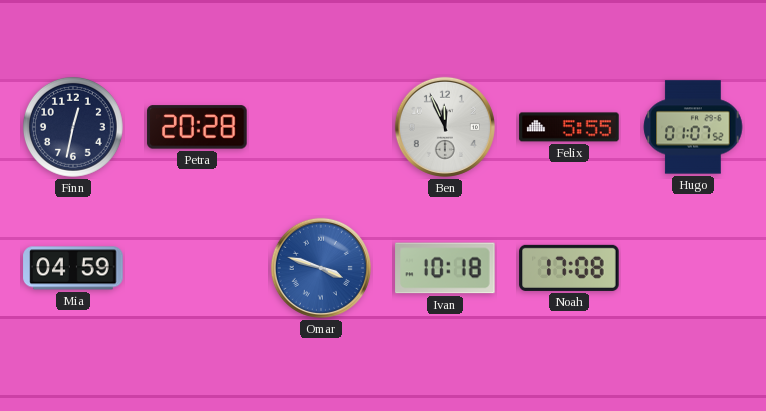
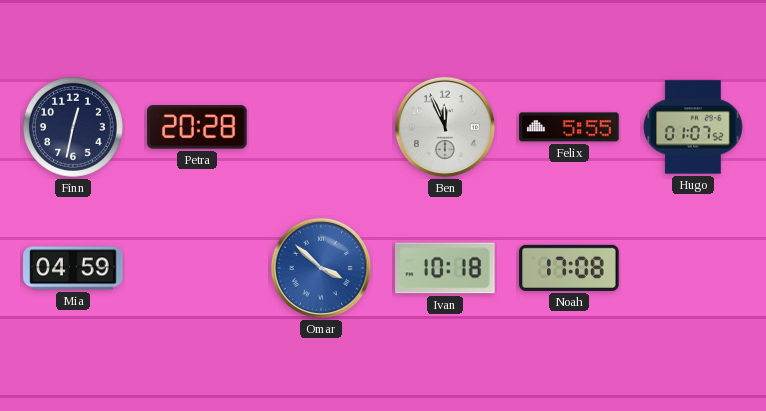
Omar: 3:48 -> 3:52 (321, 268)
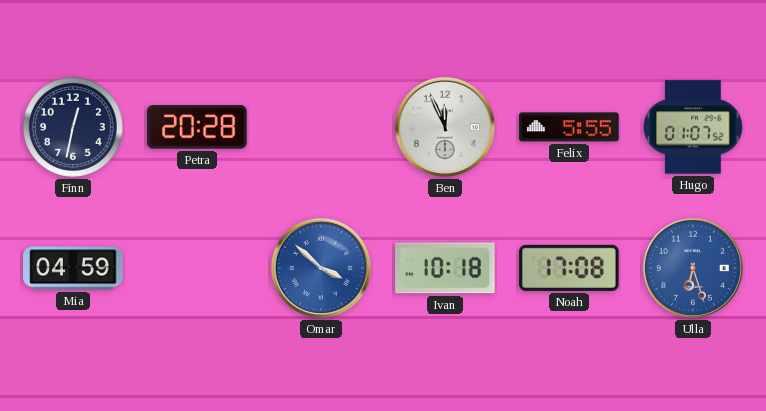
Ulla: none -> 6:27 (693, 268)
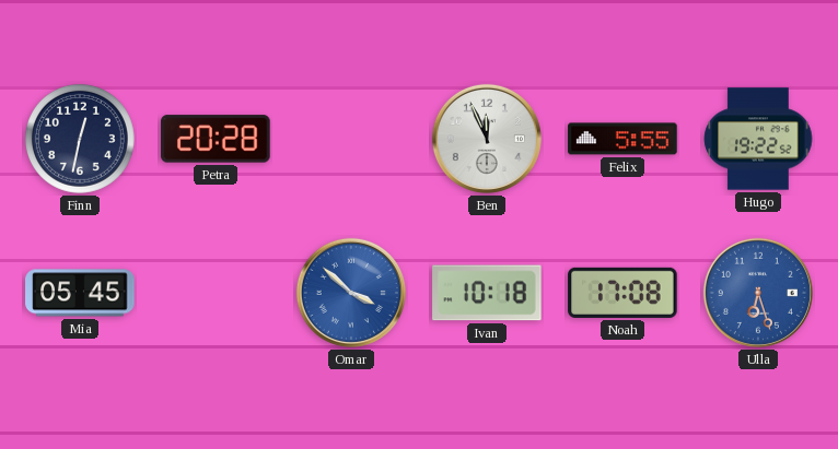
Hugo: 01:07 -> 19:22 (758, 139)
Mia: 04:59 -> 05:45 (80, 293)
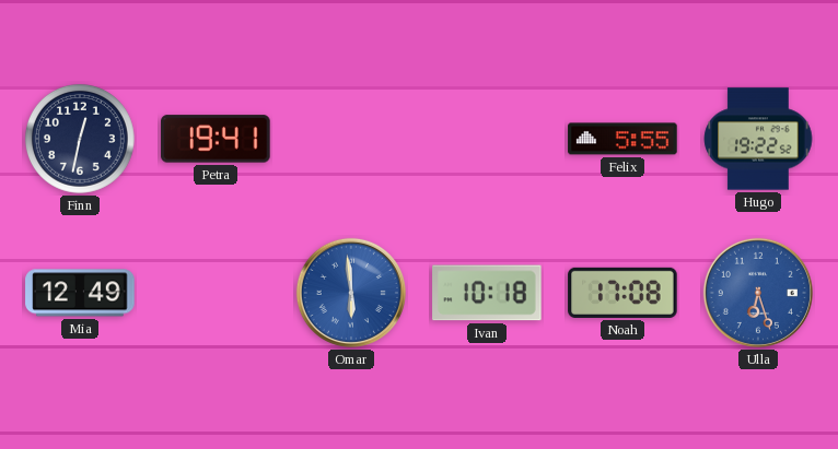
Petra: 20:28 -> 19:41 (216, 139)
Ben: 11:56 -> none (487, 139)
Mia: 05:45 -> 12:49 (80, 293)
Omar: 3:52 -> 5:59 (351, 293)
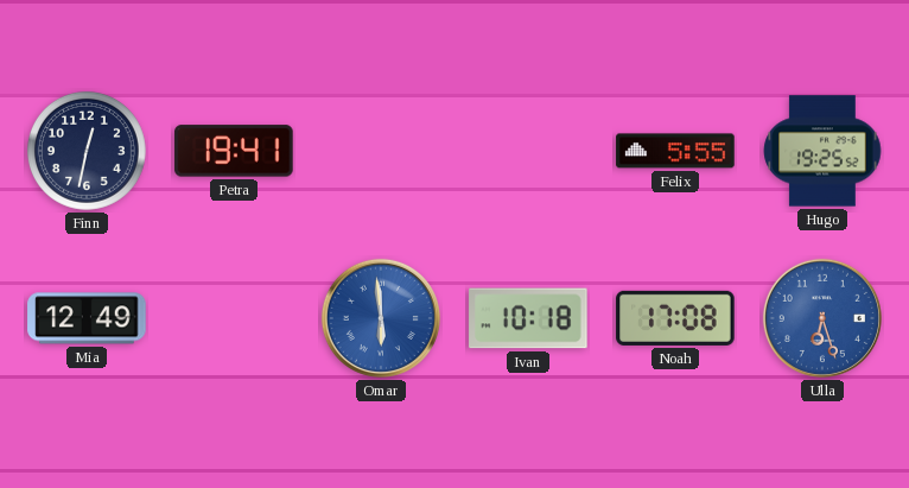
Hugo: 19:22 -> 19:25 (822, 151)
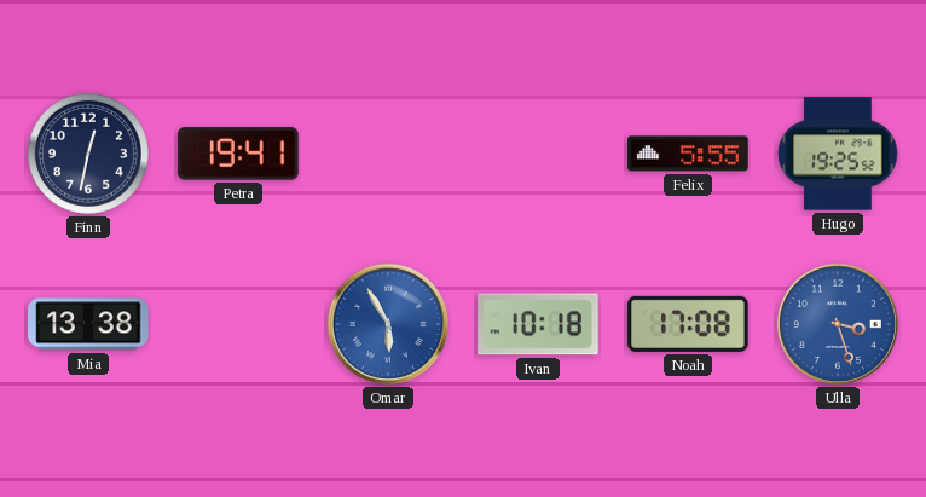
Mia: 12:49 -> 13:38 (88, 324)
Omar: 5:59 -> 5:55 (388, 324)
Ulla: 6:27 -> 3:27 (838, 324)
